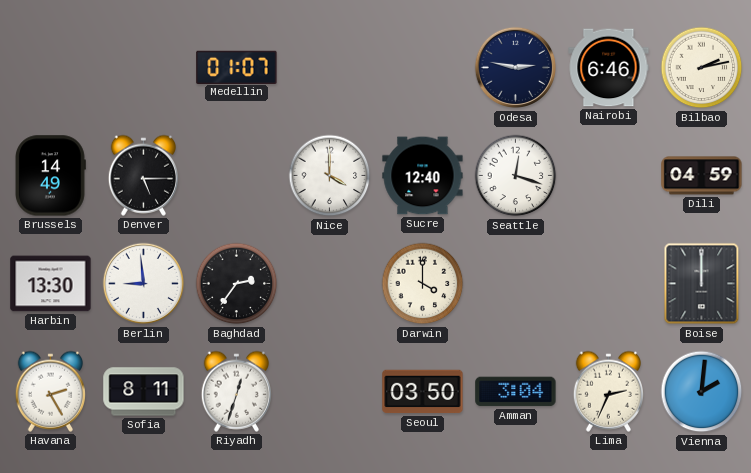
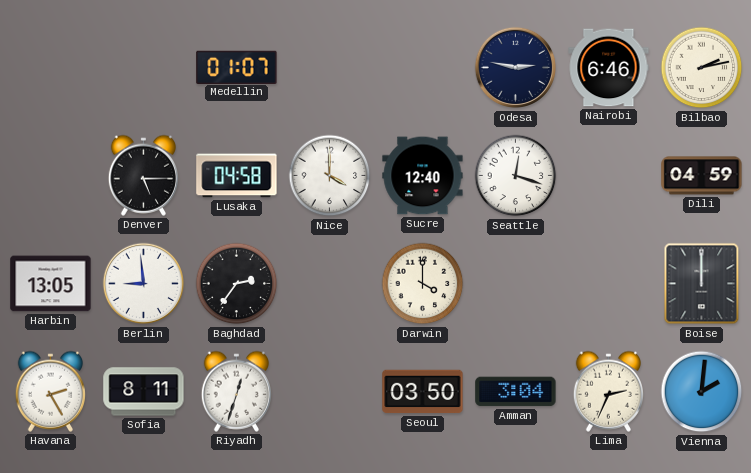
Brussels: 14:49 -> none (51, 176)
Lusaka: none -> 04:58 (237, 176)
Harbin: 13:30 -> 13:05 (51, 284)
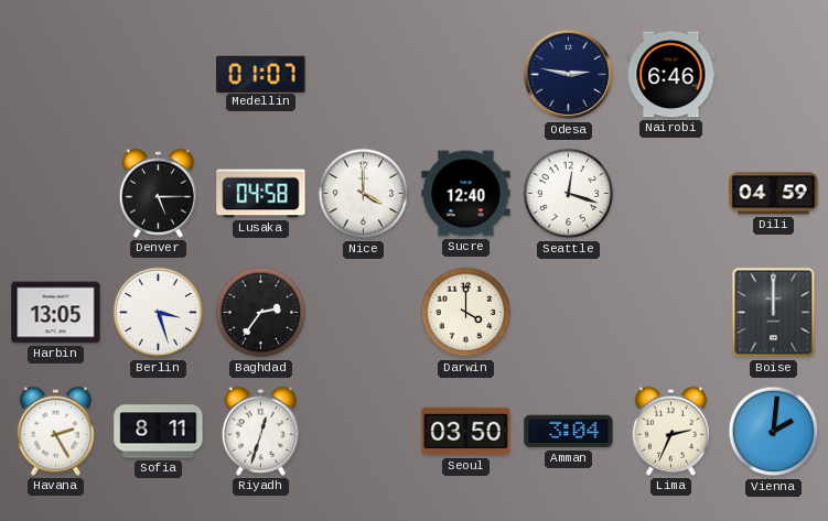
Bilbao: 2:13 -> none (702, 68)
Berlin: 8:59 -> 3:27 (159, 313)
